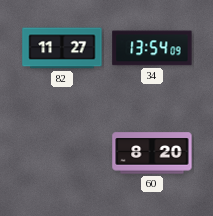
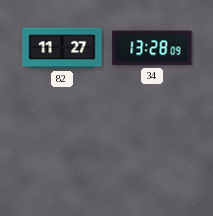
34: 13:54 -> 13:28 (152, 48)
60: 8:20 -> none (152, 153)
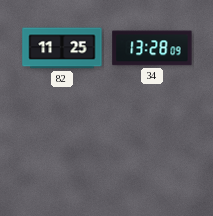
82: 11:27 -> 11:25 (62, 48)
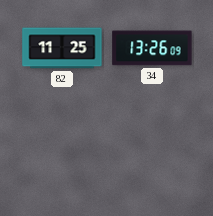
34: 13:28 -> 13:26 (152, 48)
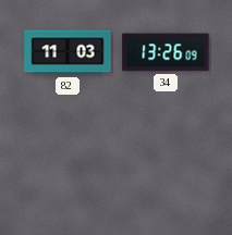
82: 11:25 -> 11:03 (68, 52)
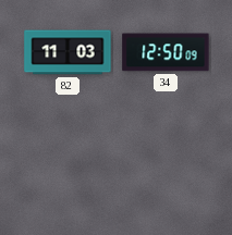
34: 13:26 -> 12:50 (166, 52)
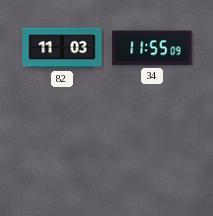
34: 12:50 -> 11:55 (152, 48)
